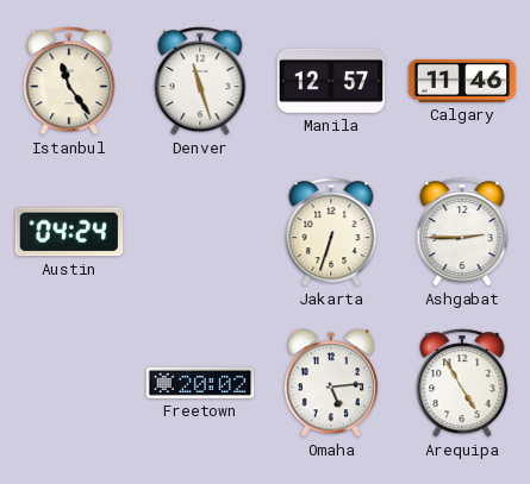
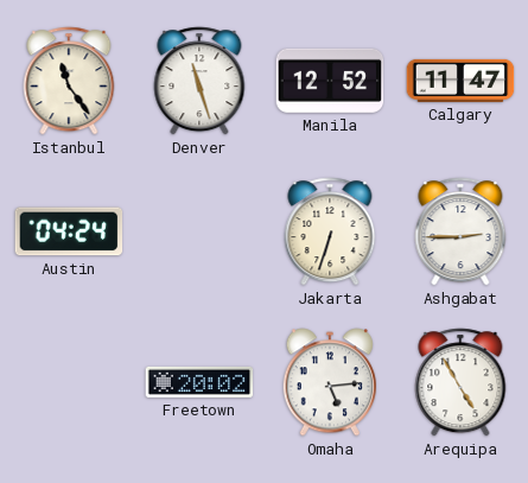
Manila: 12:57 -> 12:52 (330, 81)
Calgary: 11:46 -> 11:47 (460, 81)
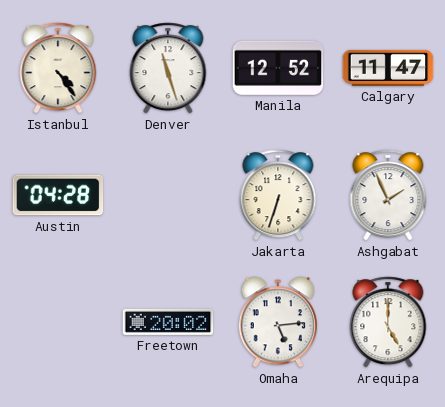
Istanbul: 11:24 -> 4:24 (58, 68)
Austin: 04:24 -> 04:28 (58, 195)
Ashgabat: 2:45 -> 1:56 (388, 195)
Arequipa: 4:55 -> 5:00 (388, 322)
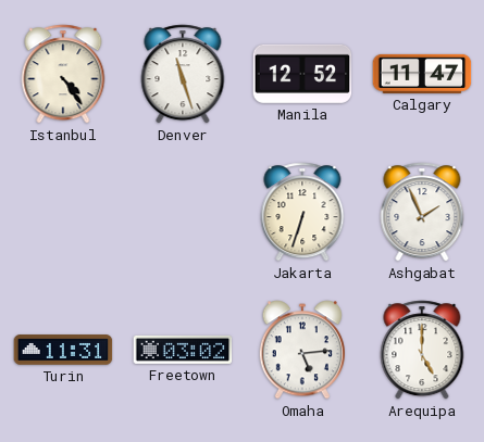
Austin: 04:28 -> none (58, 195)
Turin: none -> 11:31 (63, 350)
Freetown: 20:02 -> 03:02 (183, 350)
